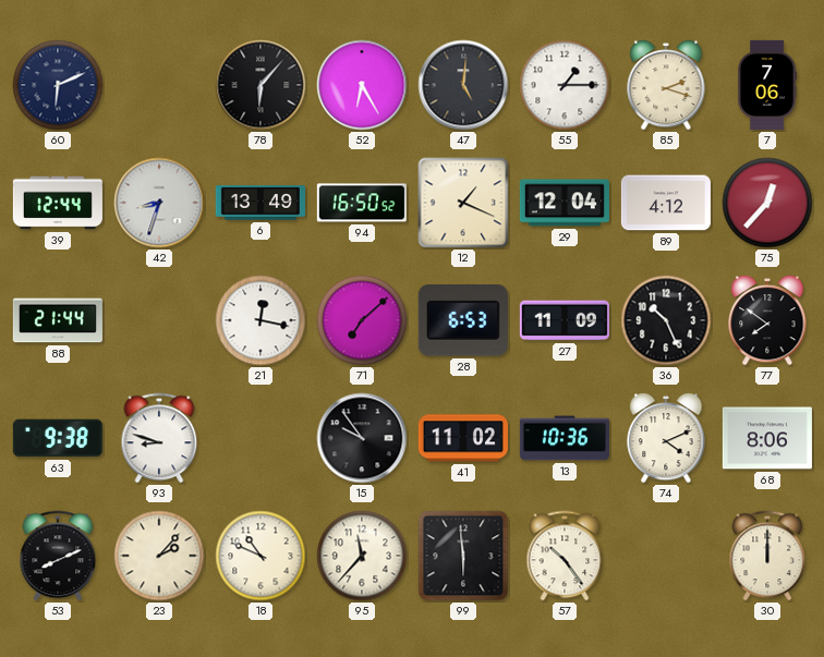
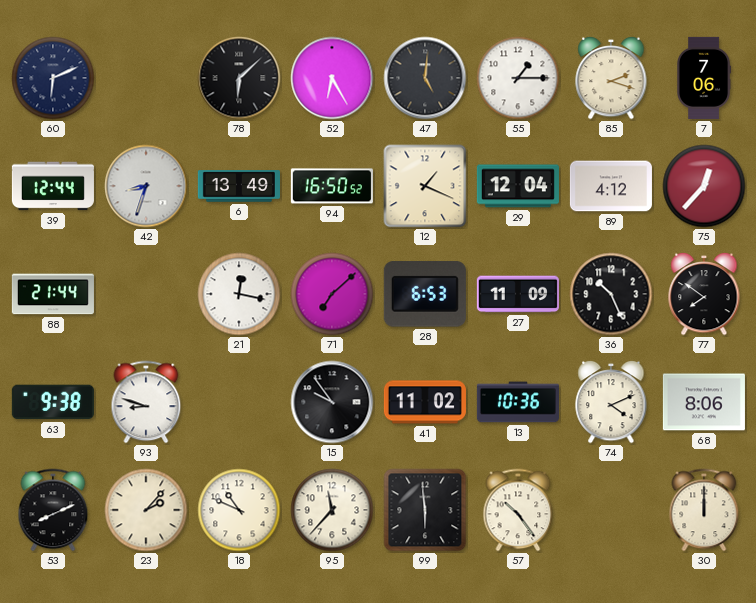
78: 6:07 -> 6:08 (239, 78)
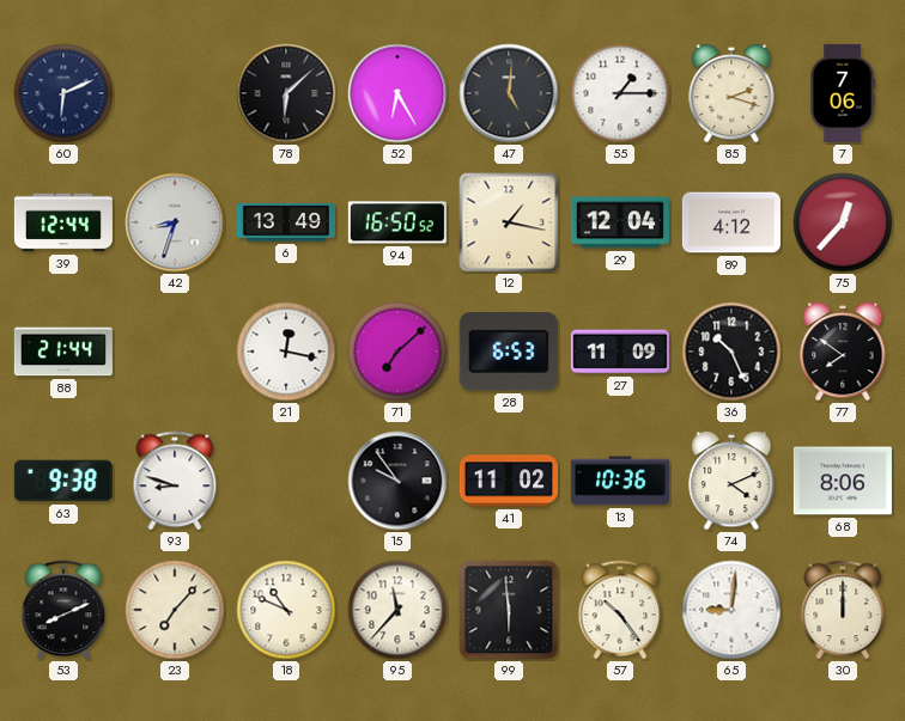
12: 1:19 -> 1:17 (509, 222)
23: 2:07 -> 7:07 (175, 610)
65: none -> 9:01 (731, 610)
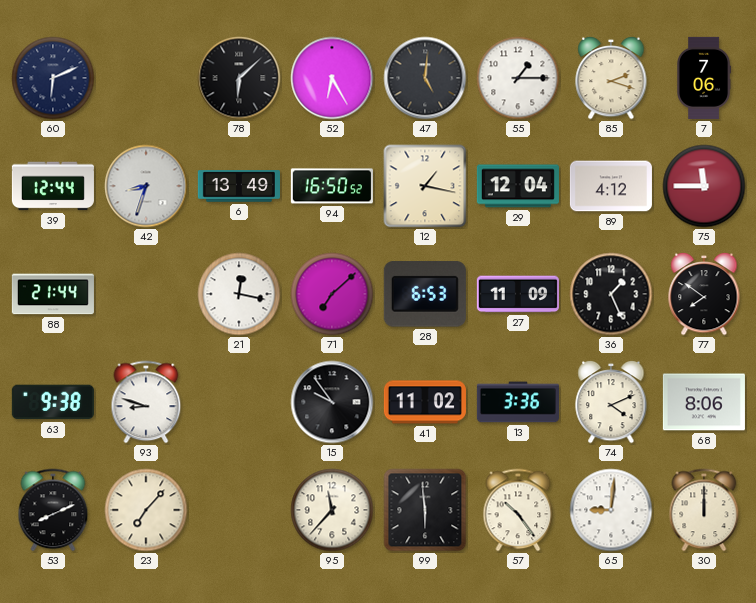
75: 12:37 -> 11:45 (704, 186)
36: 10:26 -> 1:26 (611, 294)
13: 10:36 -> 3:36 (518, 402)
18: 10:49 -> none (286, 610)
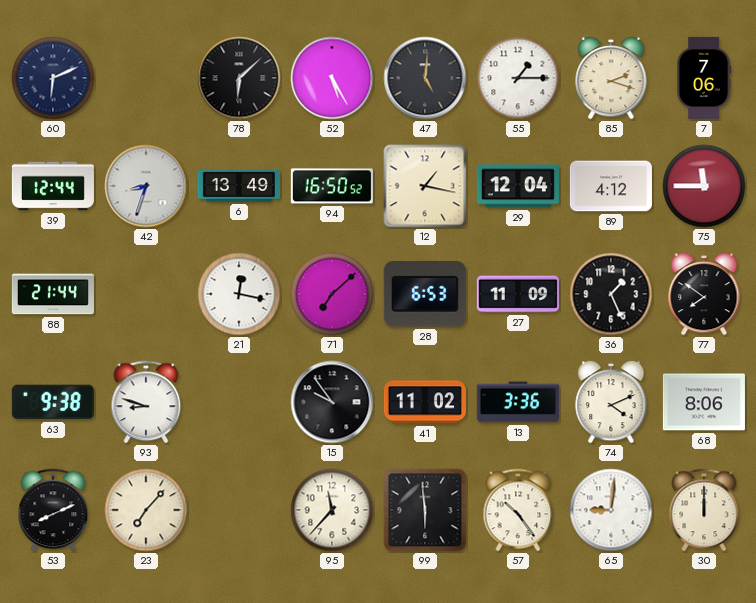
52: 6:25 -> 5:25 (332, 78)
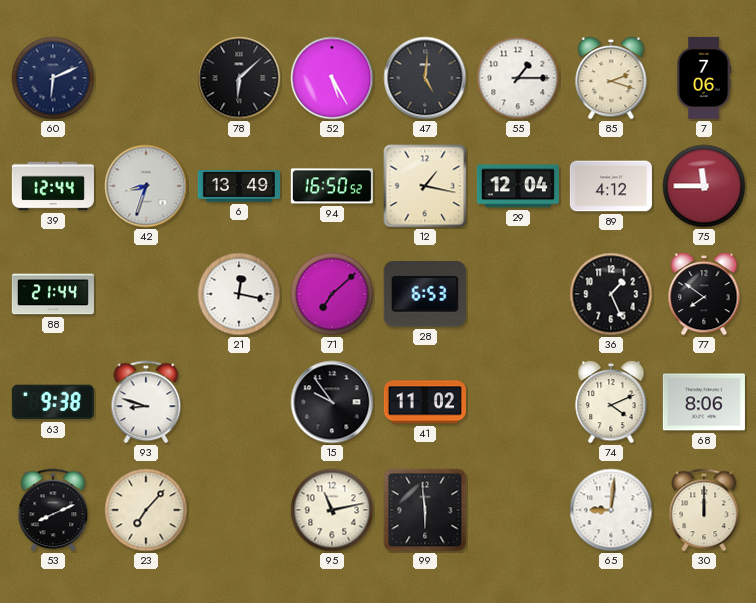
27: 11:09 -> none (518, 294)
13: 3:36 -> none (518, 402)
95: 11:37 -> 11:13 (332, 510)
57: 10:24 -> none (518, 510)
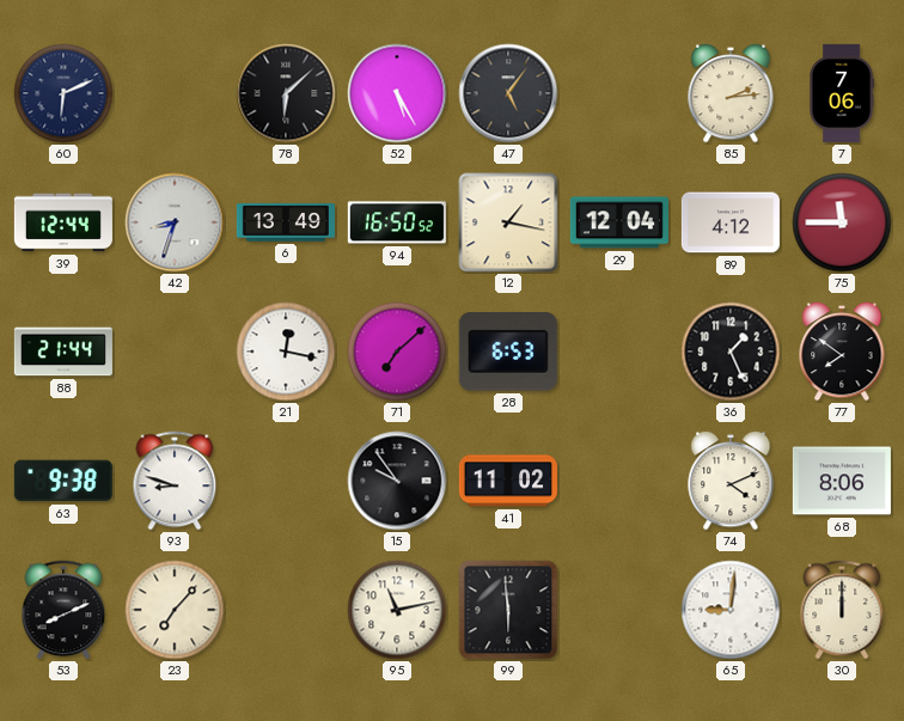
47: 5:01 -> 5:06 (508, 93)
55: 1:15 -> none (518, 78)
85: 2:18 -> 2:14 (731, 93)
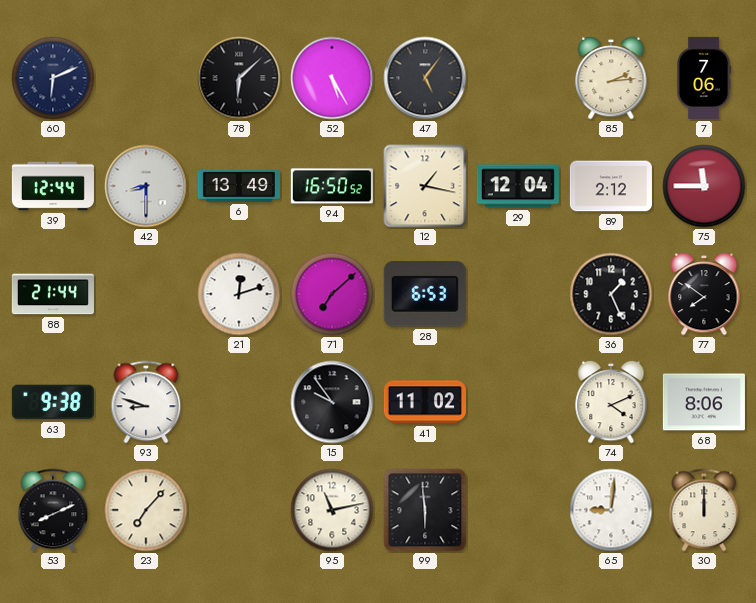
42: 8:33 -> 8:30 (146, 186)
89: 4:12 -> 2:12 (611, 186)
21: 12:17 -> 12:12 (239, 294)
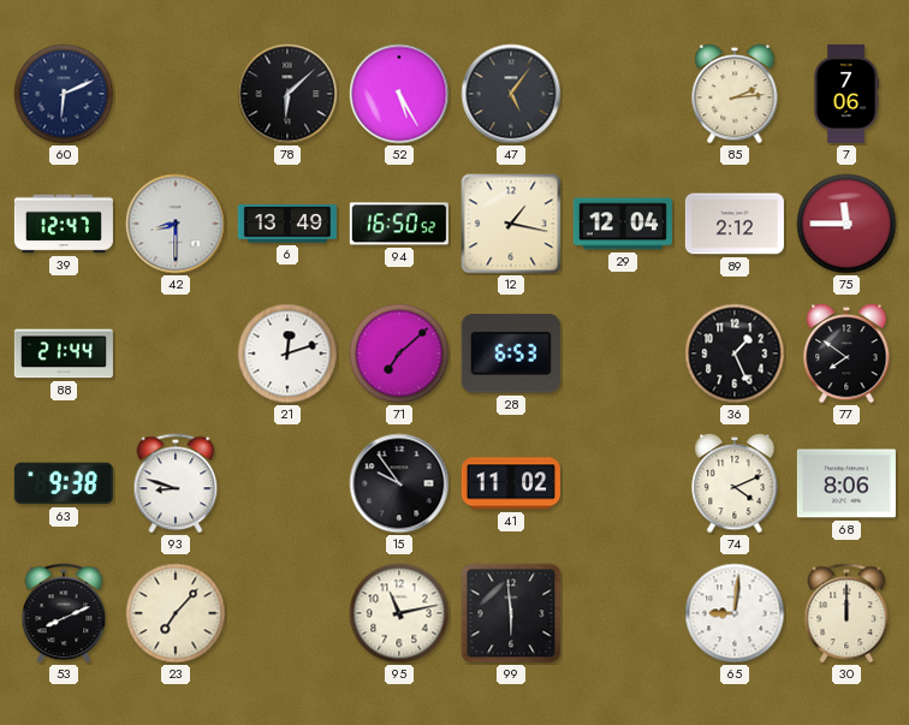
39: 12:44 -> 12:47 (64, 224)
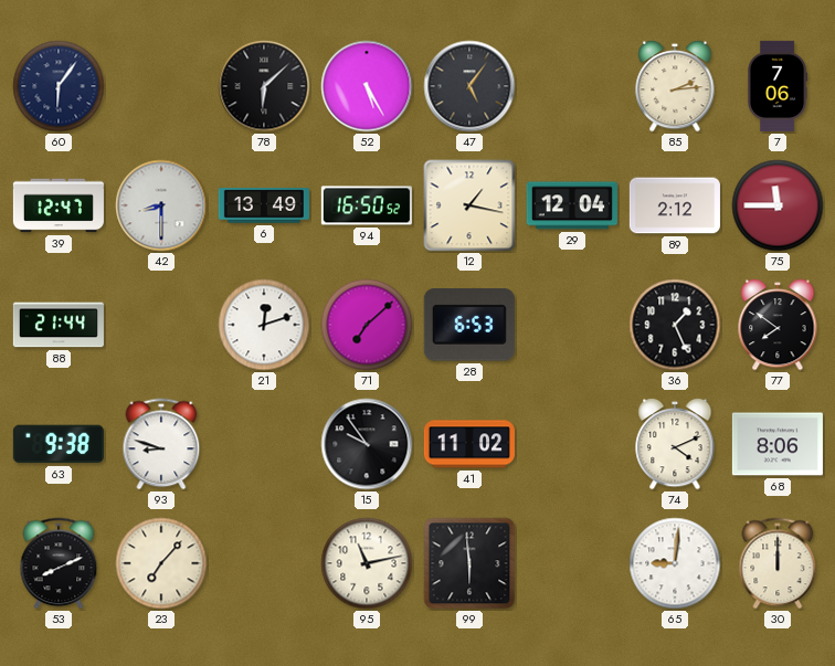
60: 6:11 -> 6:06 (59, 86)
